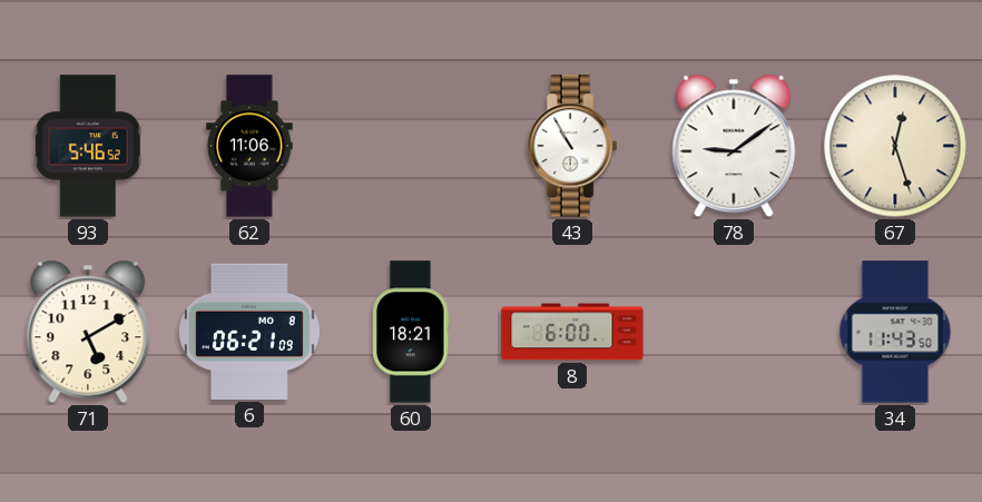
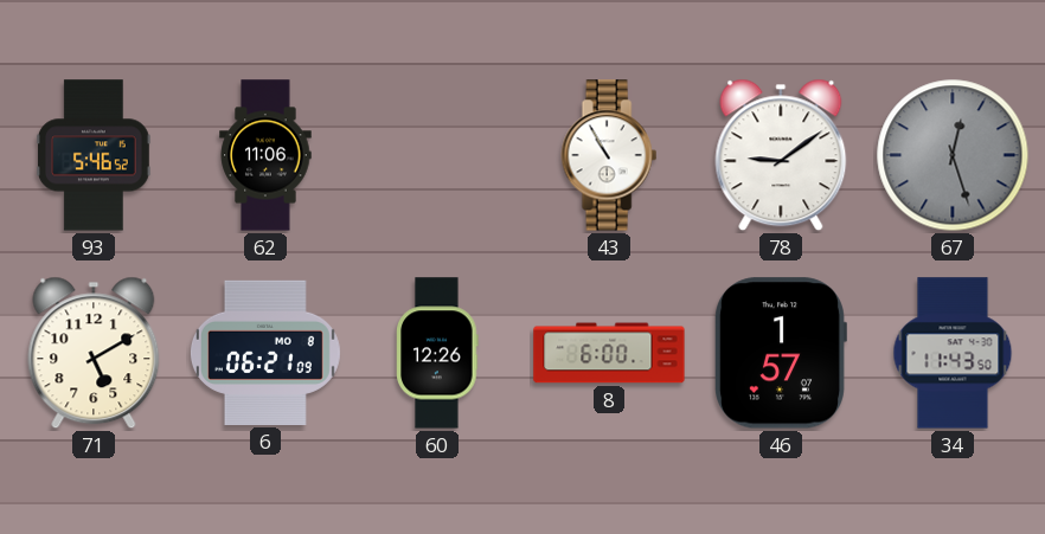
67 dial: cream -> grey (953, 155)
60: 18:21 -> 12:26 (437, 353)
46: none -> 1:57 (781, 353)
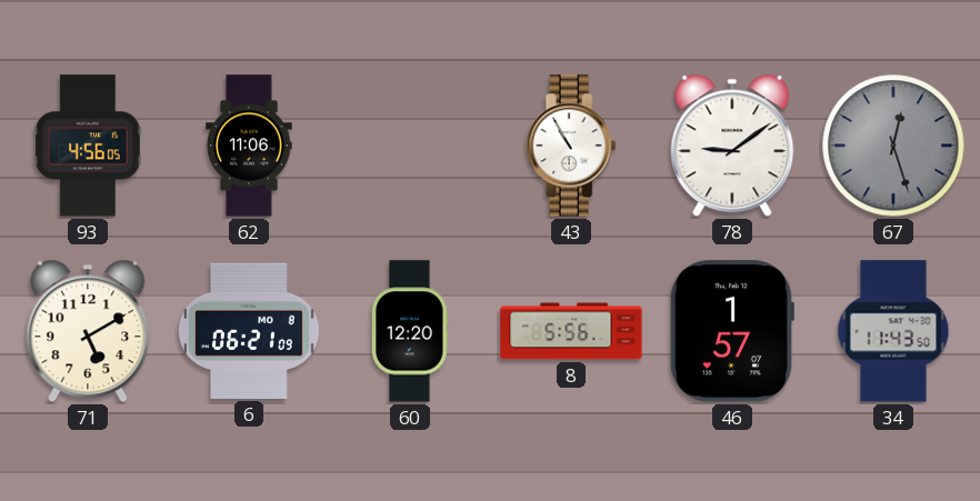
93: 5:46 -> 4:56 (89, 146)
60: 12:26 -> 12:20 (410, 331)
8: 6:00 -> 5:56 (571, 331)
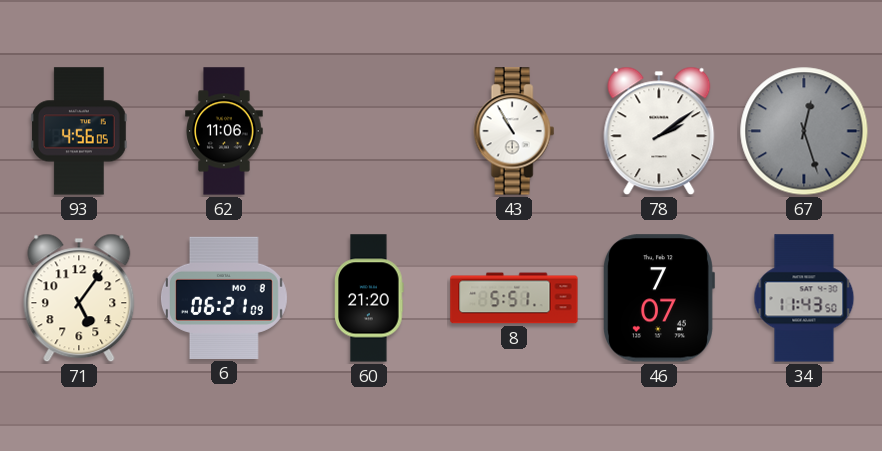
78: 9:09 -> 2:09 (659, 131)
71: 5:10 -> 5:06 (79, 298)
60: 12:20 -> 21:20 (369, 298)
8: 5:56 -> 5:51 (514, 298)
46: 1:57 -> 7:07 (659, 298)
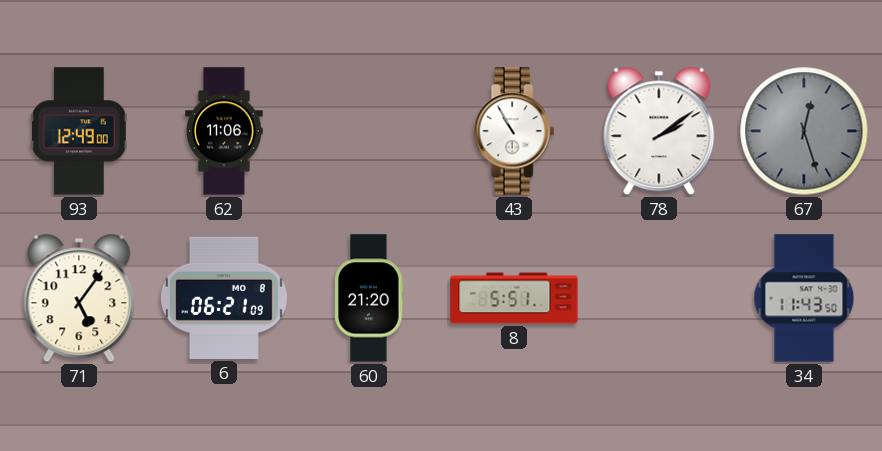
93: 4:56 -> 12:49 (80, 131)
46: 7:07 -> none (659, 298)
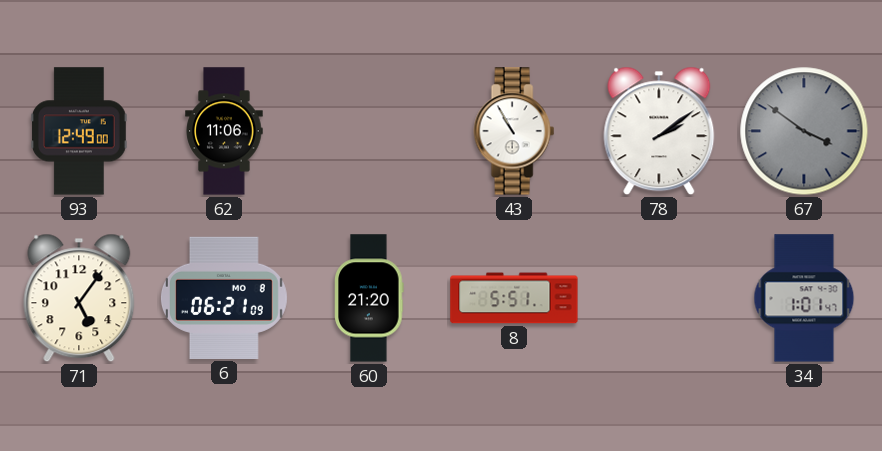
67: 12:27 -> 3:51 (804, 131)
34: 11:43 -> 1:01 (804, 298)
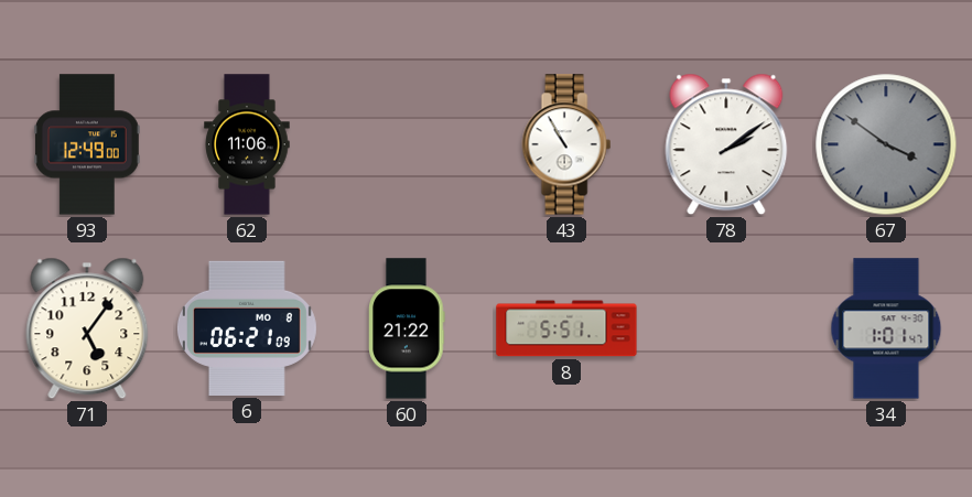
60: 21:20 -> 21:22 (407, 328)
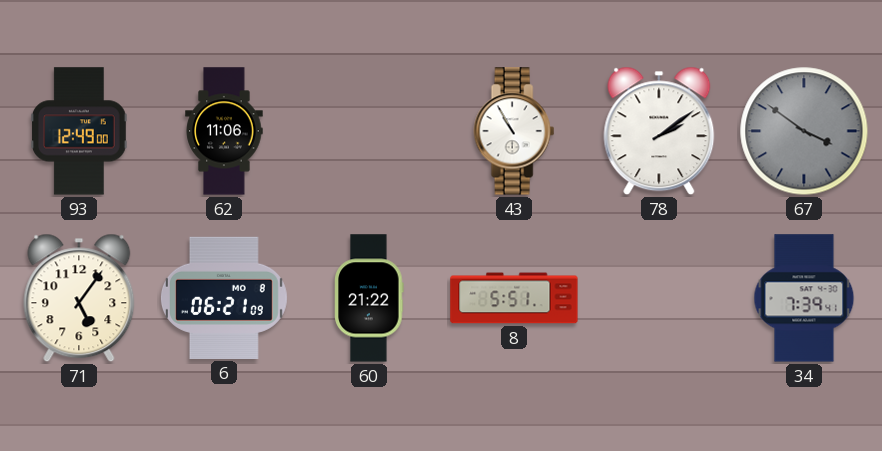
34: 1:01 -> 7:39 (804, 298)
